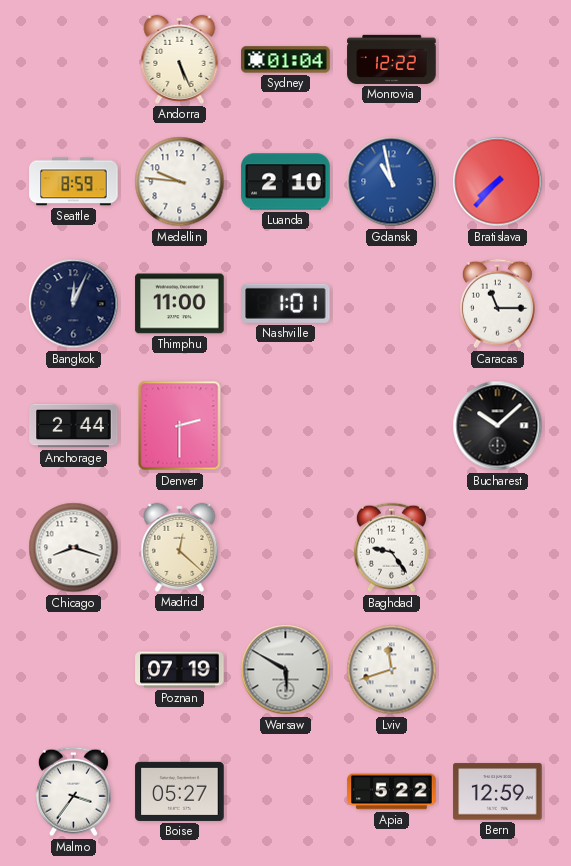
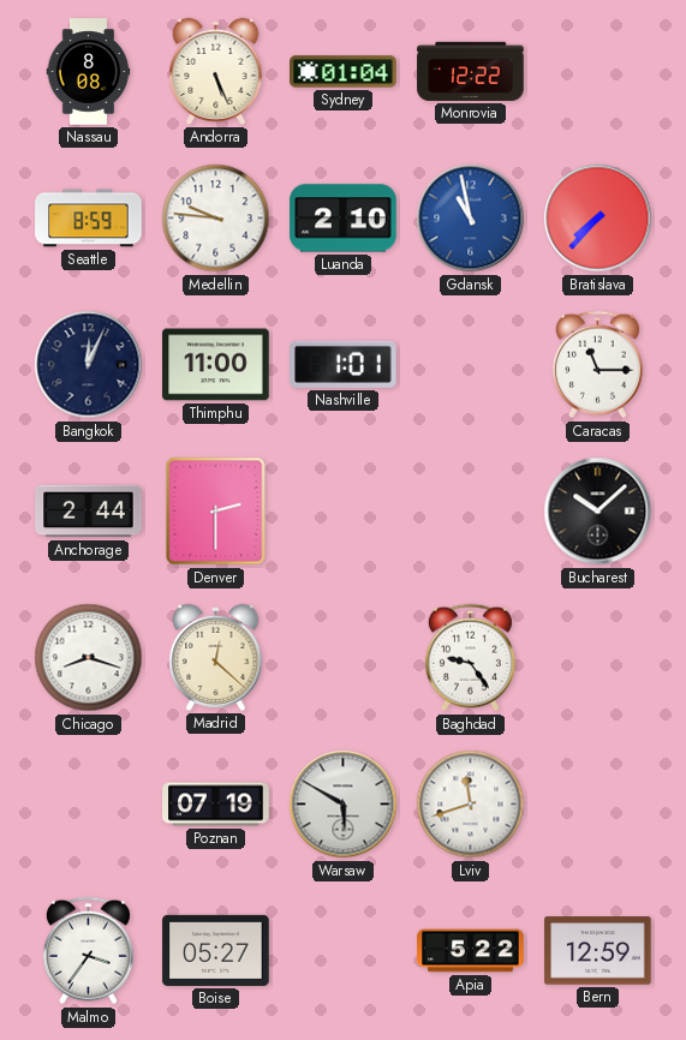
Nassau: none -> 8:08 (89, 72)
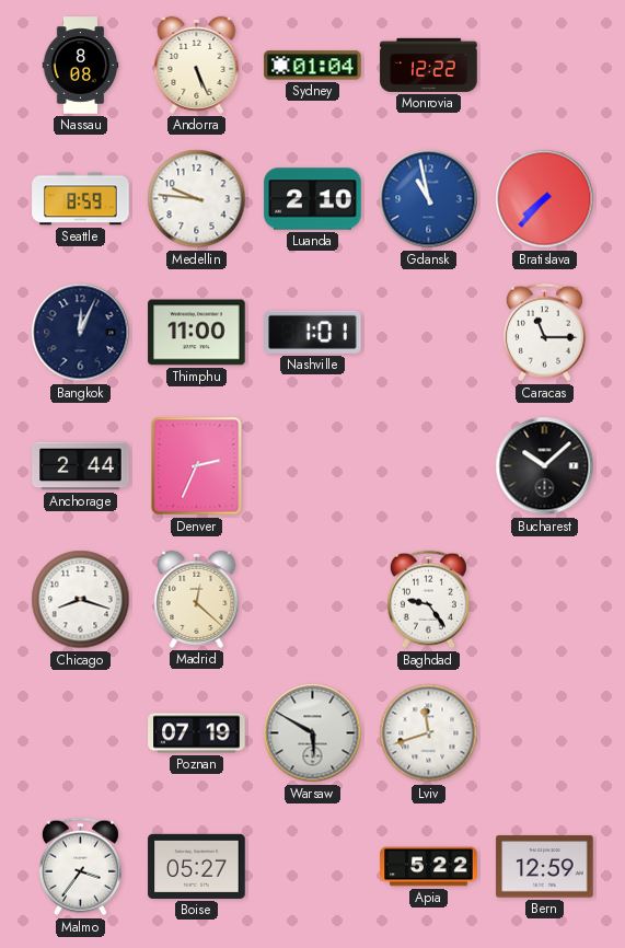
Denver: 2:30 -> 2:34 (197, 466)
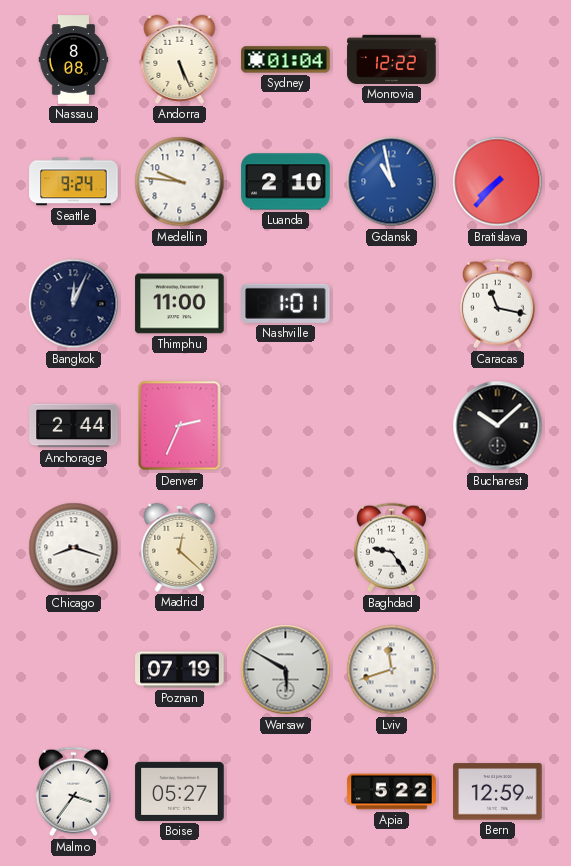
Seattle: 8:59 -> 9:24 (74, 182)
Caracas: 11:15 -> 11:17 (497, 304)
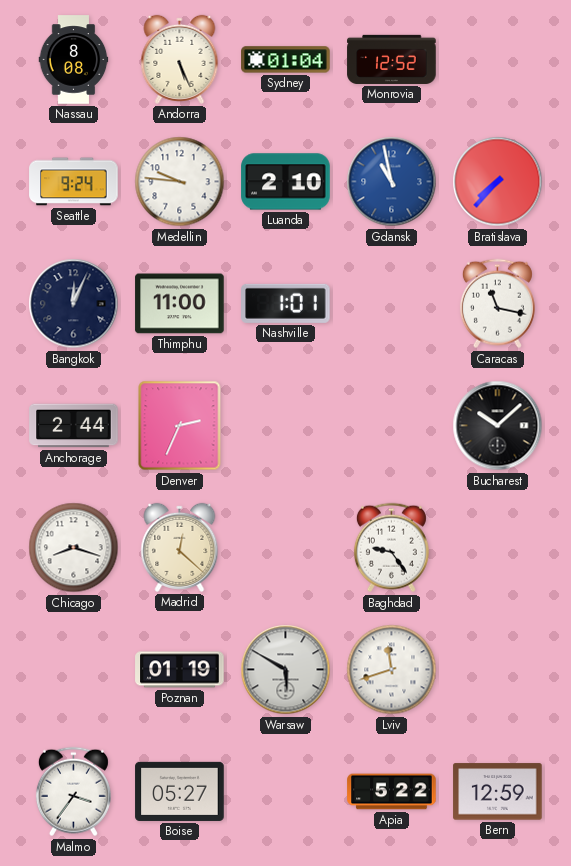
Monrovia: 12:22 -> 12:52 (392, 59)
Poznan: 07:19 -> 01:19 (180, 670)
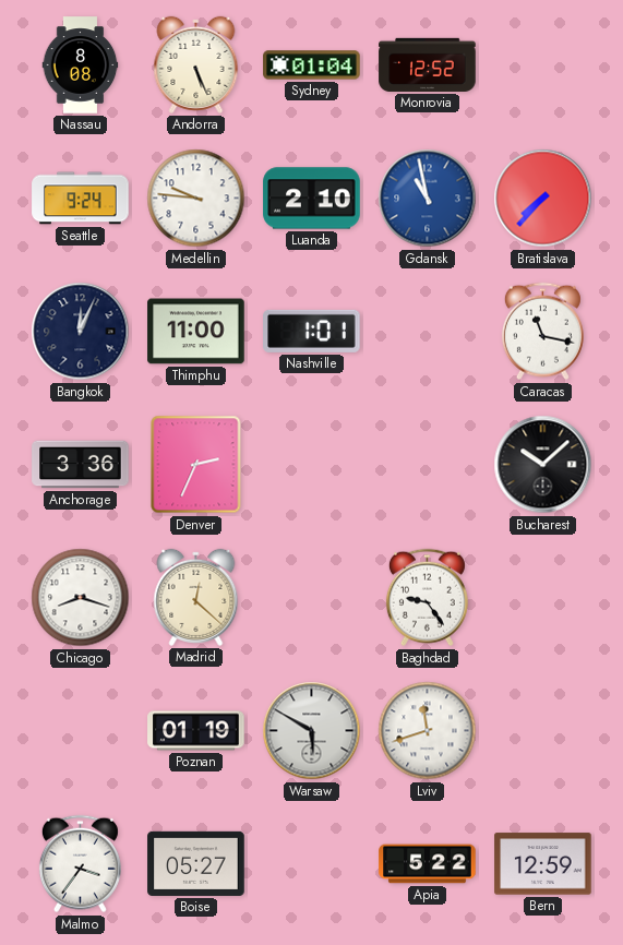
Anchorage: 2:44 -> 3:36 (81, 465)
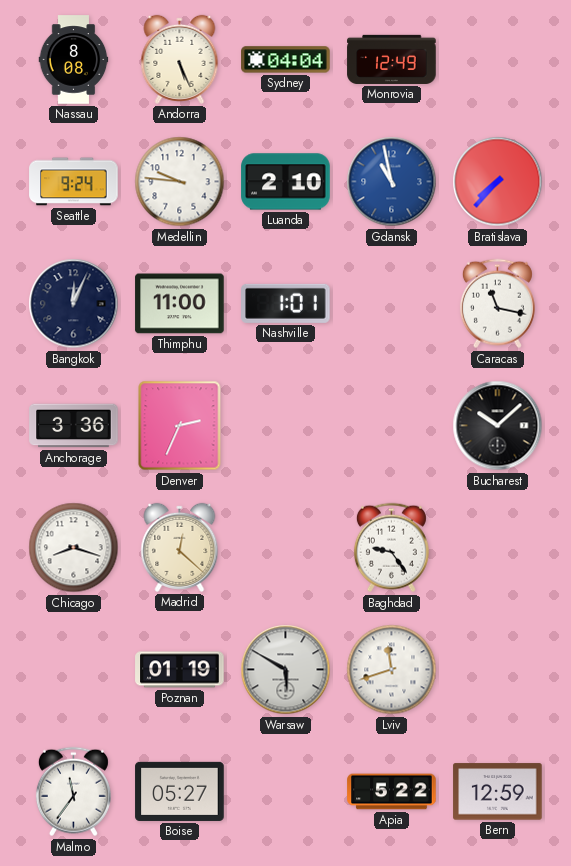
Sydney: 01:04 -> 04:04 (286, 60)
Monrovia: 12:52 -> 12:49 (392, 59)
Malmo: 3:36 -> 11:36 (73, 792)
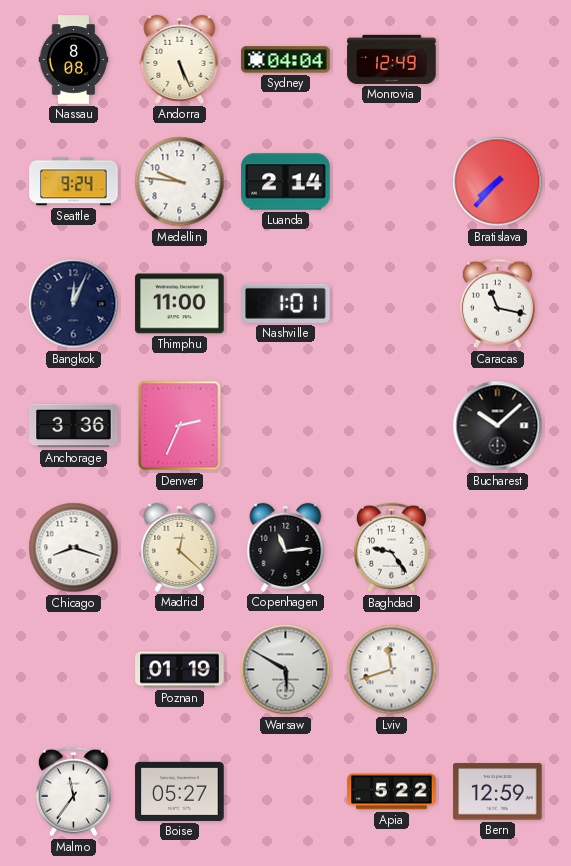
Luanda: 2:10 -> 2:14 (286, 182)
Gdansk: 10:58 -> none (392, 182)
Copenhagen: none -> 11:14 (286, 547)
